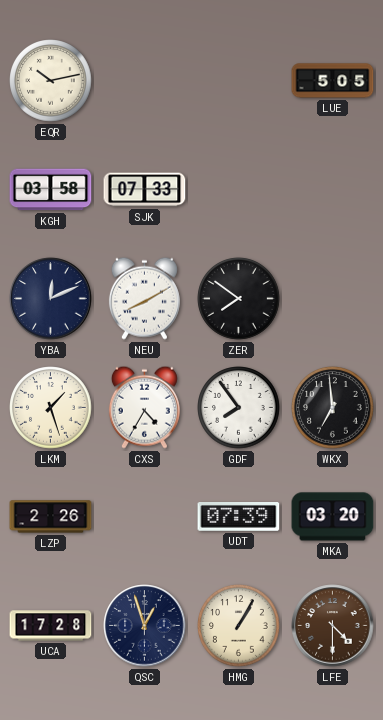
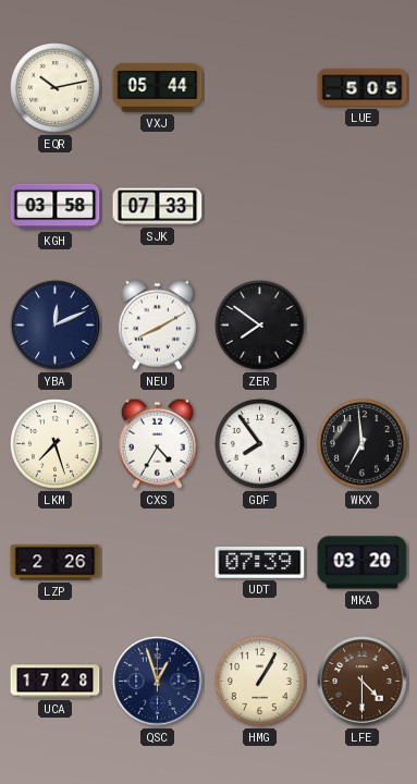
VXJ: none -> 05:44 (158, 88)
LKM: 1:27 -> 7:27 (56, 444)
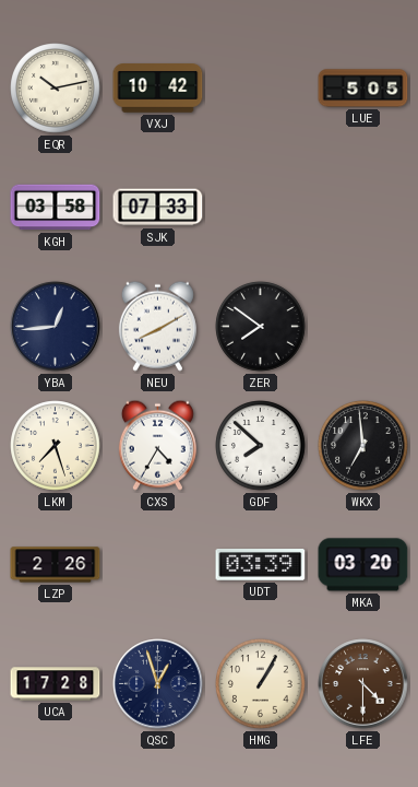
VXJ: 05:44 -> 10:42 (158, 89)
YBA: 12:11 -> 12:44 (56, 327)
GDF: 7:54 -> 7:52 (261, 446)
UDT: 07:39 -> 03:39 (261, 565)
